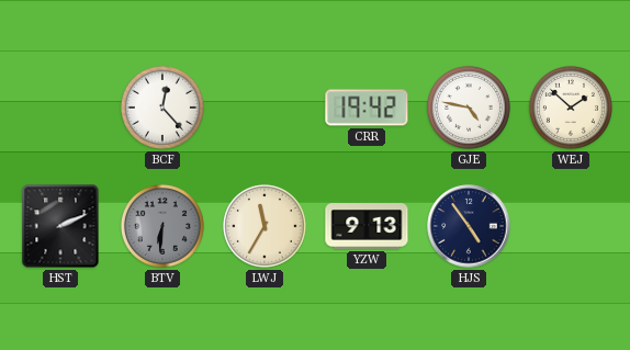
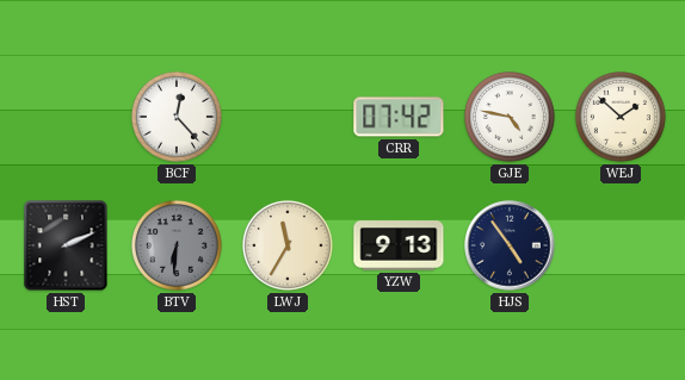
CRR: 19:42 -> 07:42 (399, 117)
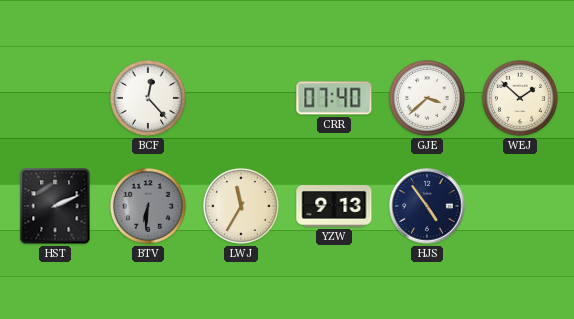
CRR: 07:42 -> 07:40 (334, 98)
GJE: 4:47 -> 3:38 (427, 98)
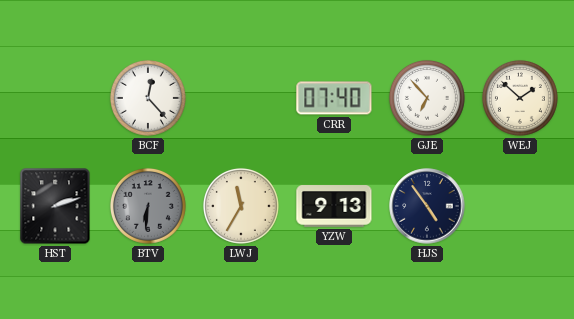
GJE: 3:38 -> 6:53 (427, 98)
HST: 2:11 -> 2:12 (55, 206)
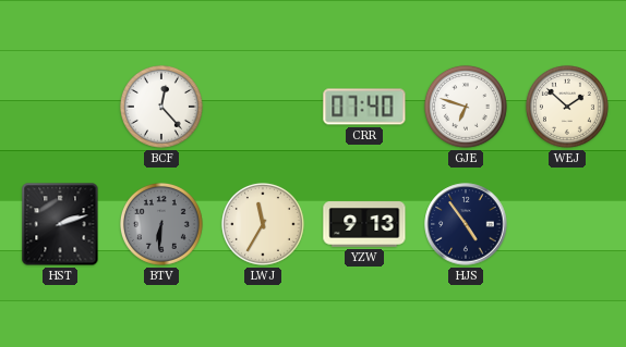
GJE: 6:53 -> 6:48 (466, 107)
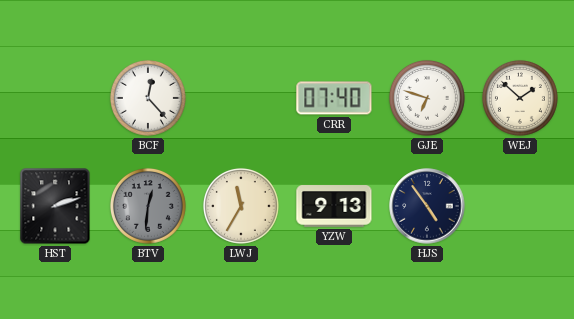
BTV: 6:31 -> 12:31 (148, 206)
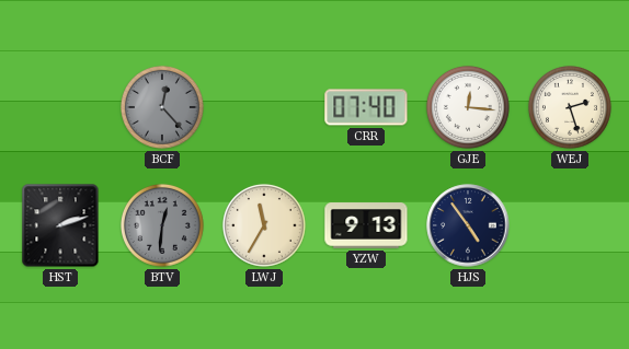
BCF dial: white -> grey (162, 107)
GJE: 6:48 -> 12:16 (468, 107)
WEJ: 1:52 -> 2:27 (570, 107)
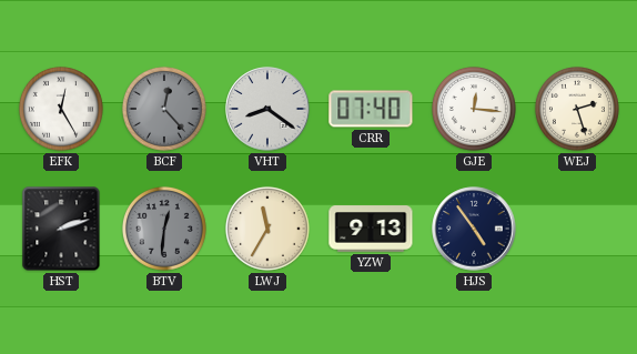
EFK: none -> 12:25 (61, 109)
VHT: none -> 8:21 (267, 109)
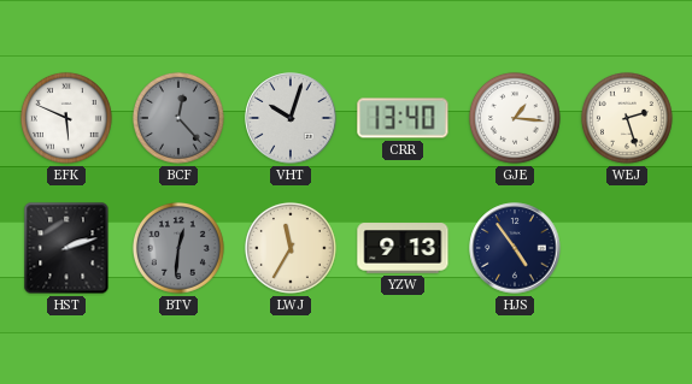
EFK: 12:25 -> 5:49 (66, 118)
VHT: 8:21 -> 10:03 (291, 118)
CRR: 07:40 -> 13:40 (403, 118)
GJE: 12:16 -> 1:16 (515, 118)
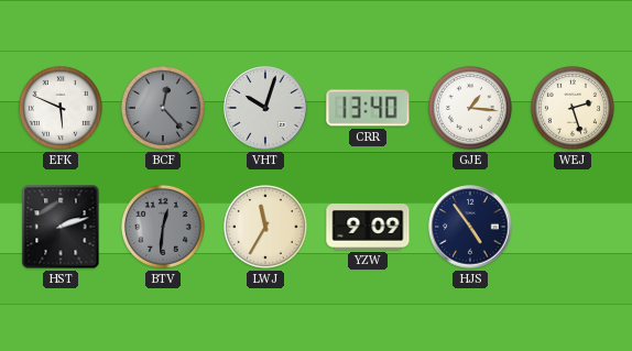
YZW: 9:13 -> 9:09 (368, 227)
